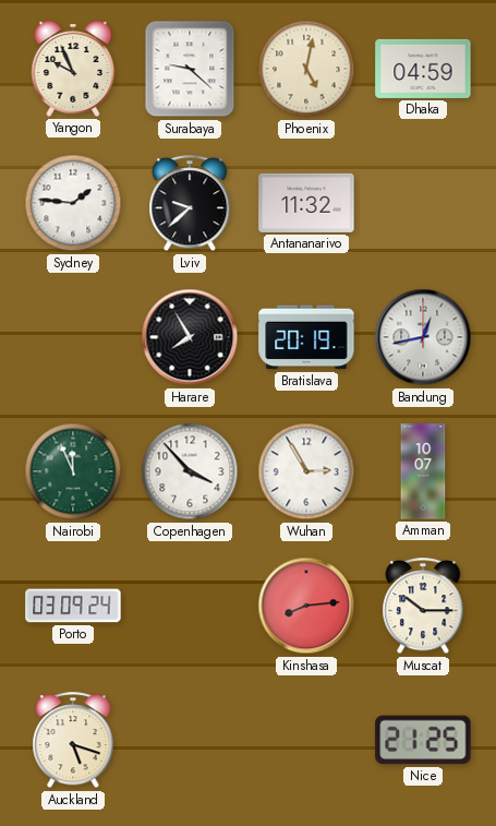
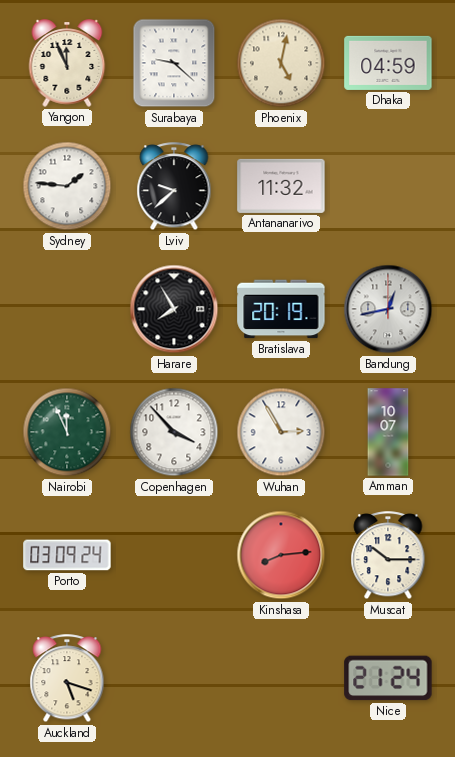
Yangon: 9:56 -> 11:56 (67, 63)
Nice: 21:25 -> 21:24 (388, 678)
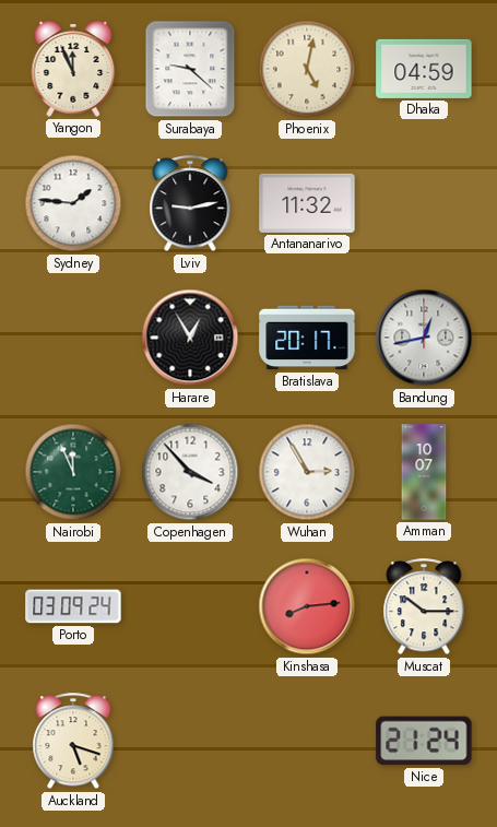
Lviv: 9:38 -> 9:13 (190, 204)
Harare: 7:55 -> 12:55 (190, 338)
Bratislava: 20:19 -> 20:17 (307, 338)
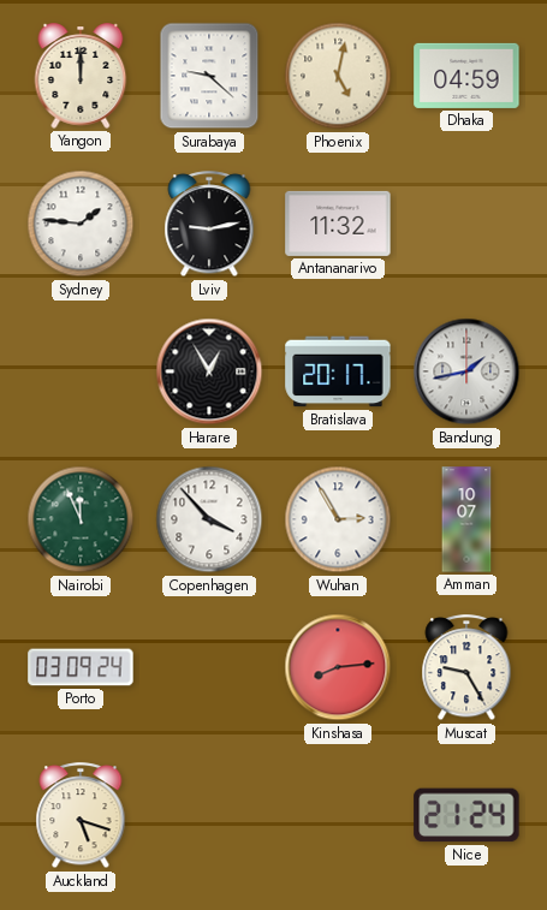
Yangon: 11:56 -> 12:00 (81, 76)
Bandung: 12:43 -> 1:43 (466, 371)
Muscat: 10:15 -> 9:25 (466, 668)
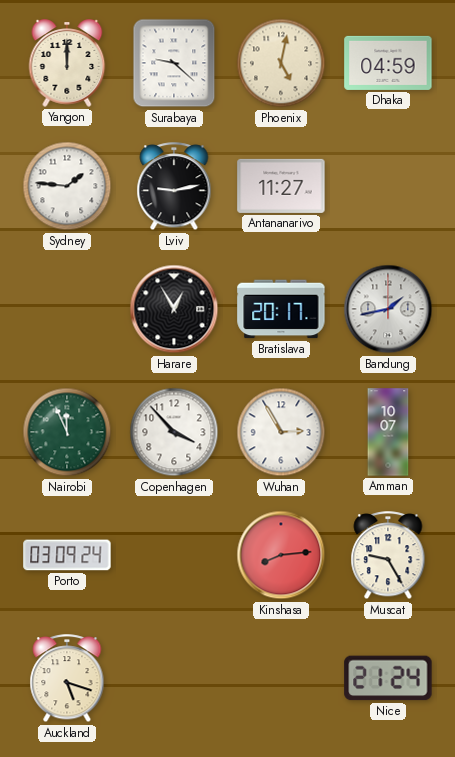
Antananarivo: 11:32 -> 11:27 (281, 186)
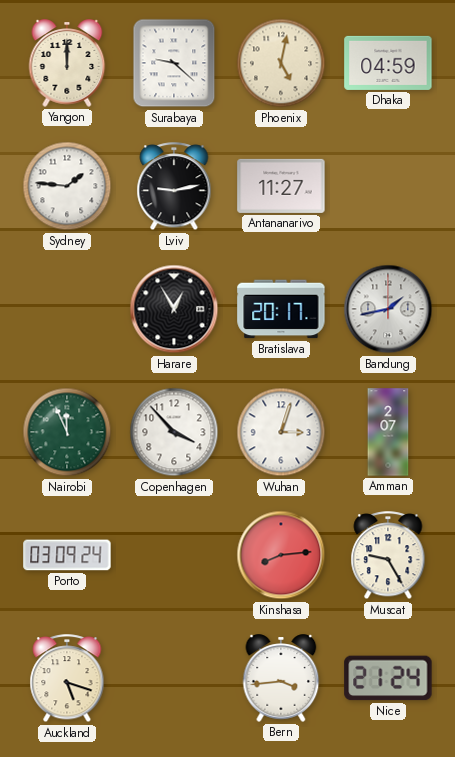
Wuhan: 2:55 -> 3:03 (281, 432)
Amman: 10:07 -> 2:07 (388, 432)
Bern: none -> 3:44 (281, 678)
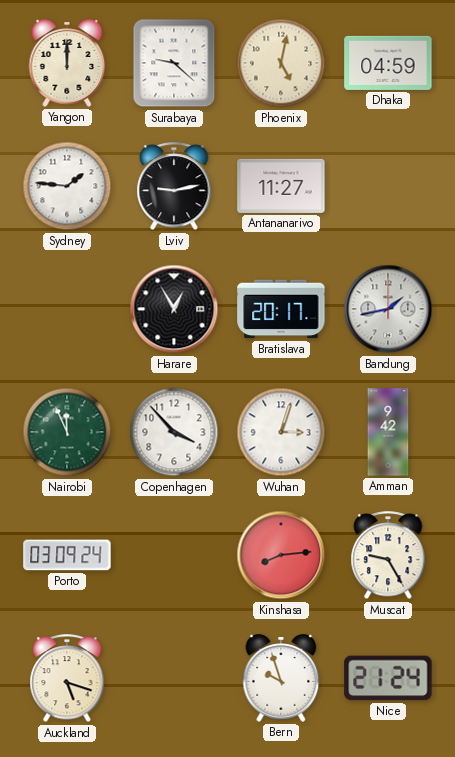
Amman: 2:07 -> 9:42 (388, 432)
Bern: 3:44 -> 9:57 (281, 678)
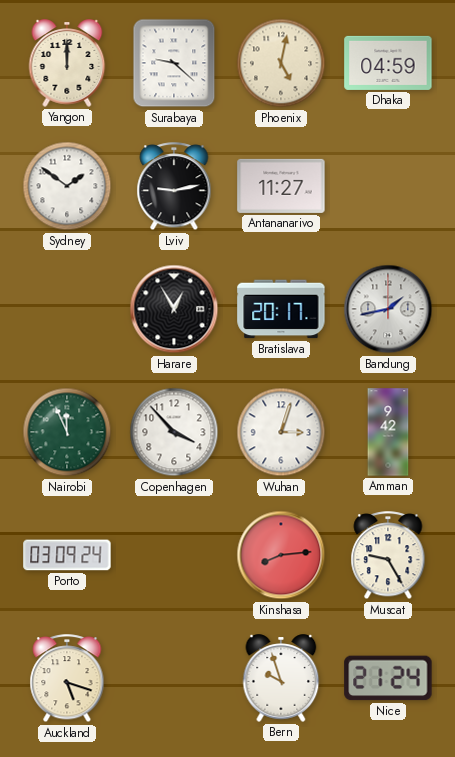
Sydney: 1:46 -> 1:51 (67, 186)
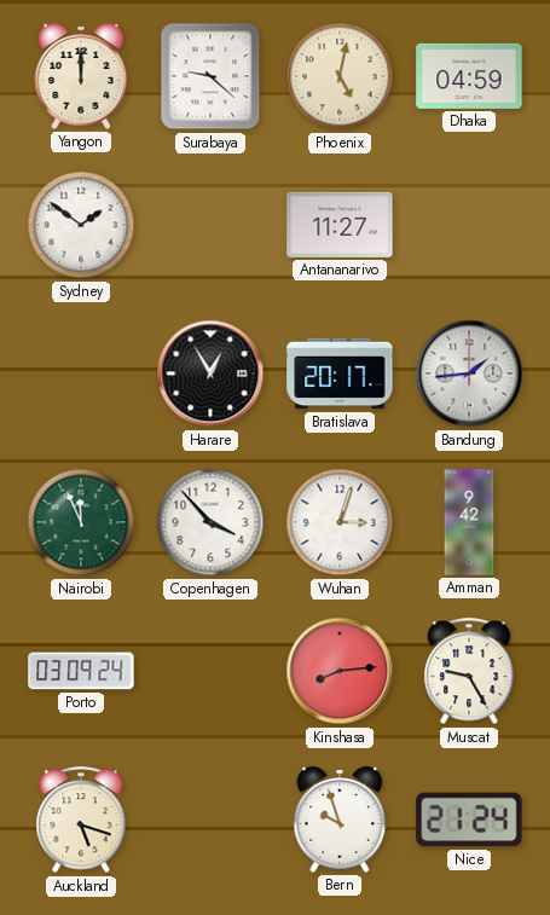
Lviv: 9:13 -> none (174, 187)
Bandung: 1:43 -> 1:44 (469, 373)
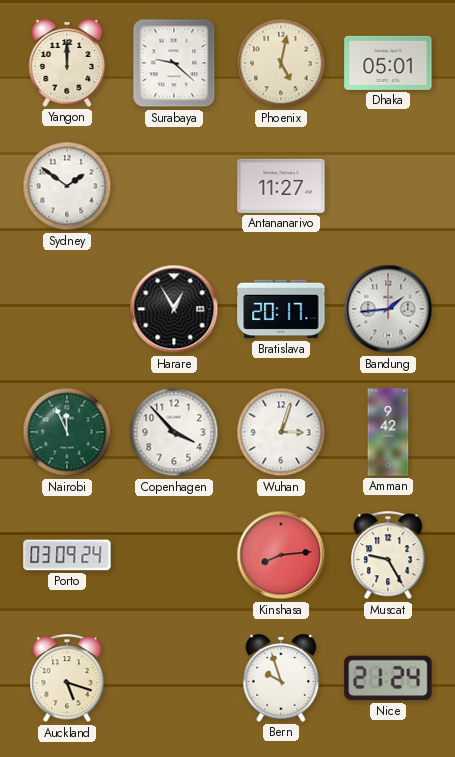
Dhaka: 04:59 -> 05:01 (388, 63)
